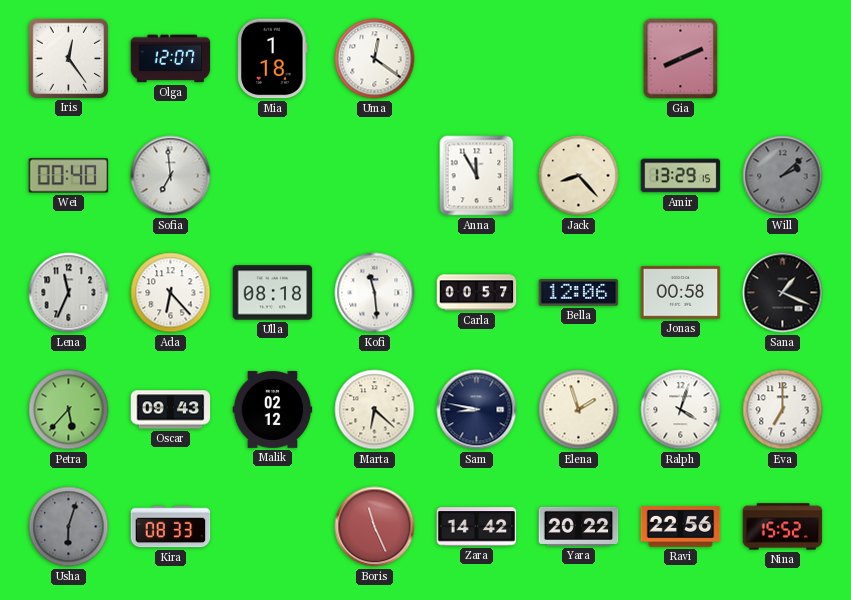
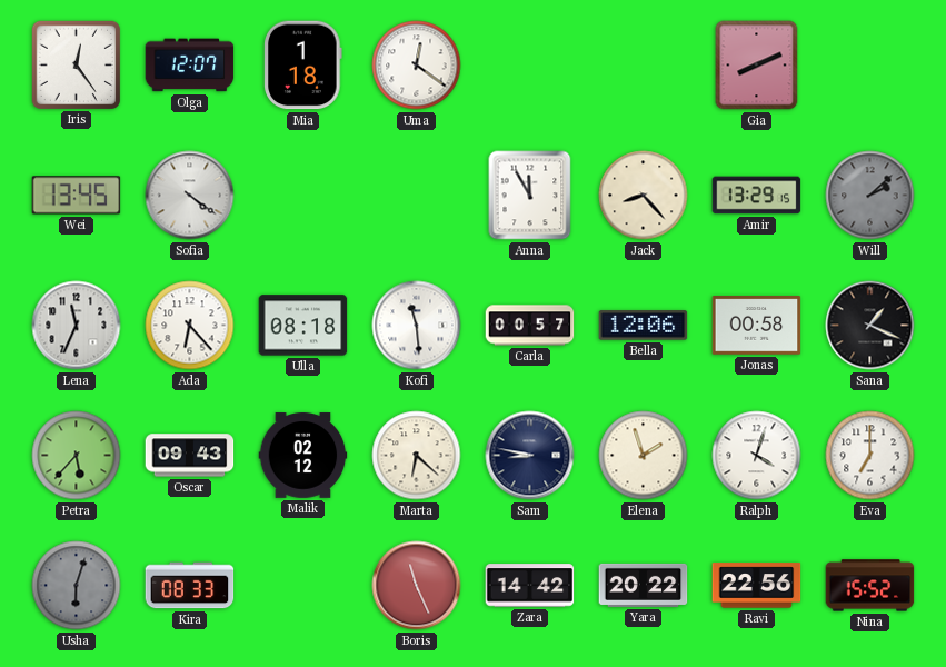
Wei: 00:40 -> 13:45 (77, 196)
Sofia: 6:59 -> 4:21 (190, 196)
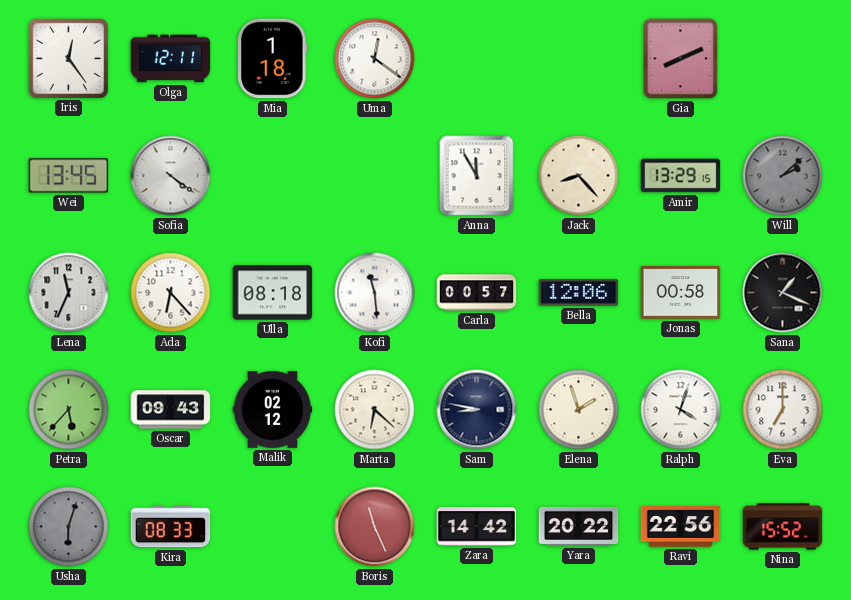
Olga: 12:07 -> 12:11 (171, 59)
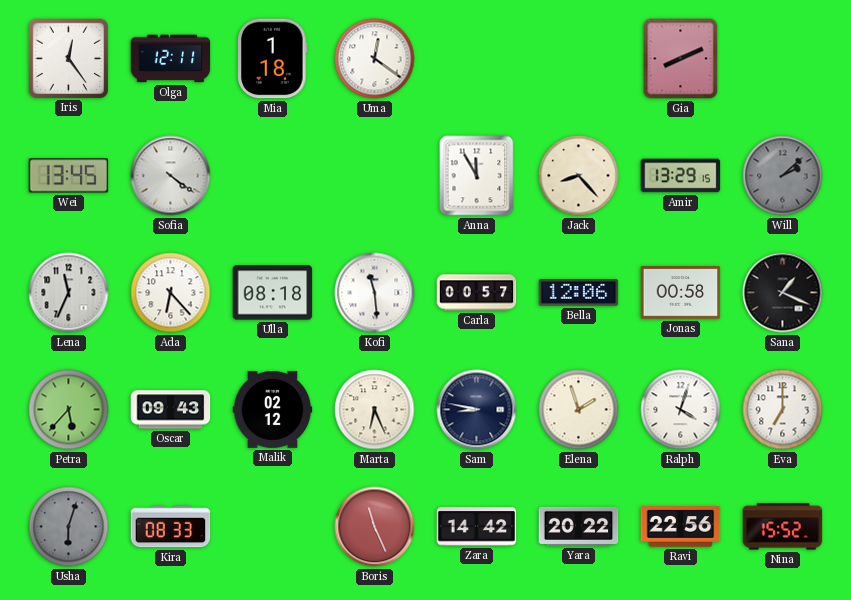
Marta: 6:22 -> 6:26 (375, 410)
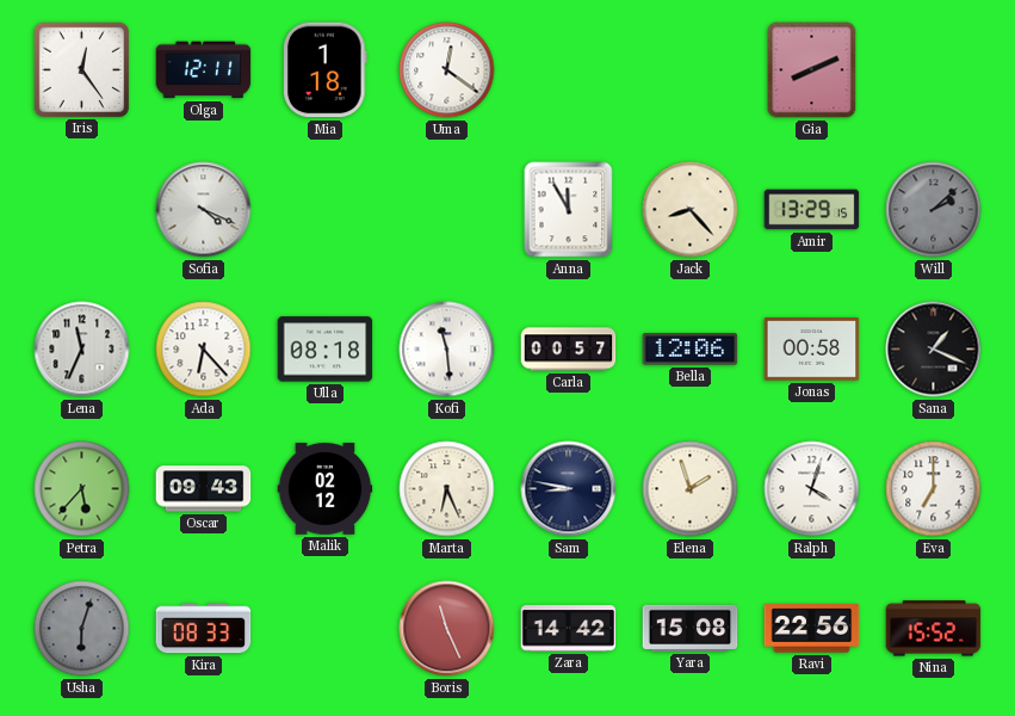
Wei: 13:45 -> none (69, 176)
Sofia: 4:21 -> 4:19 (204, 210)
Yara: 20:22 -> 15:08 (691, 628)
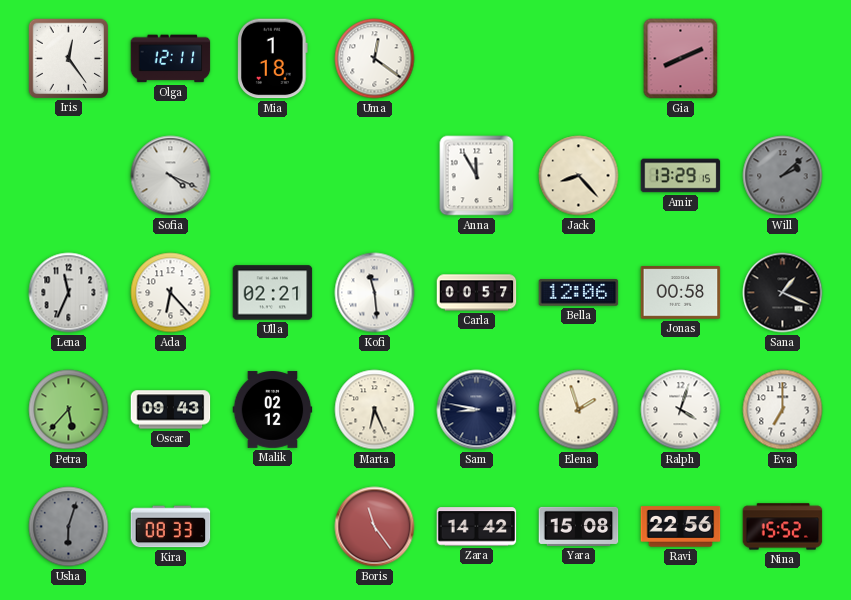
Ulla: 08:18 -> 02:21 (273, 293)
Boris: 11:26 -> 11:24 (375, 527)
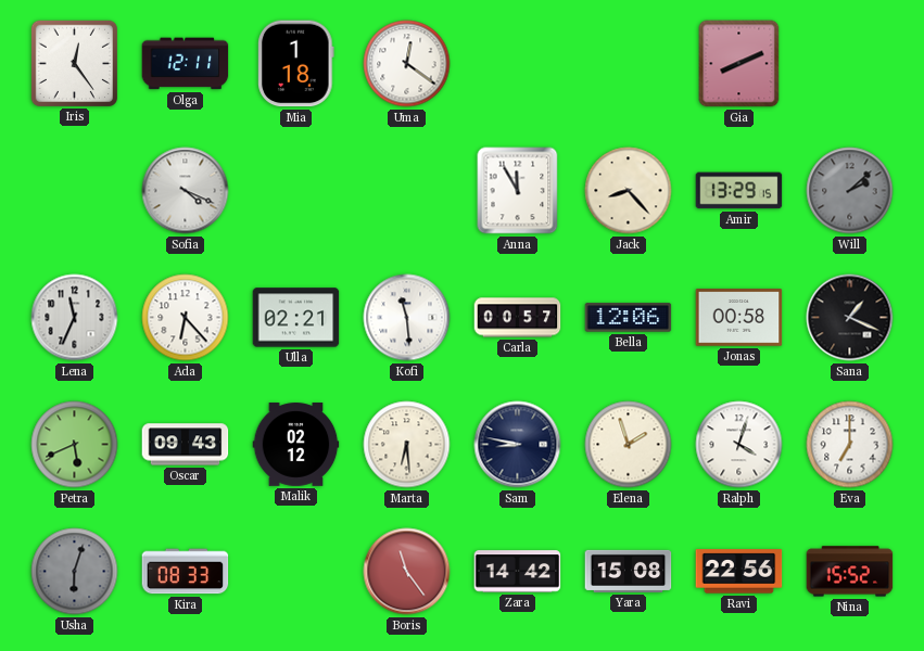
Petra: 5:37 -> 5:41 (75, 445)
Marta: 6:26 -> 6:29 (407, 445)
